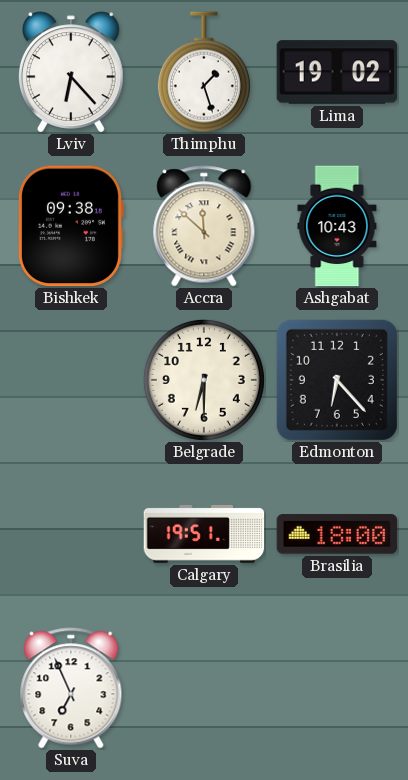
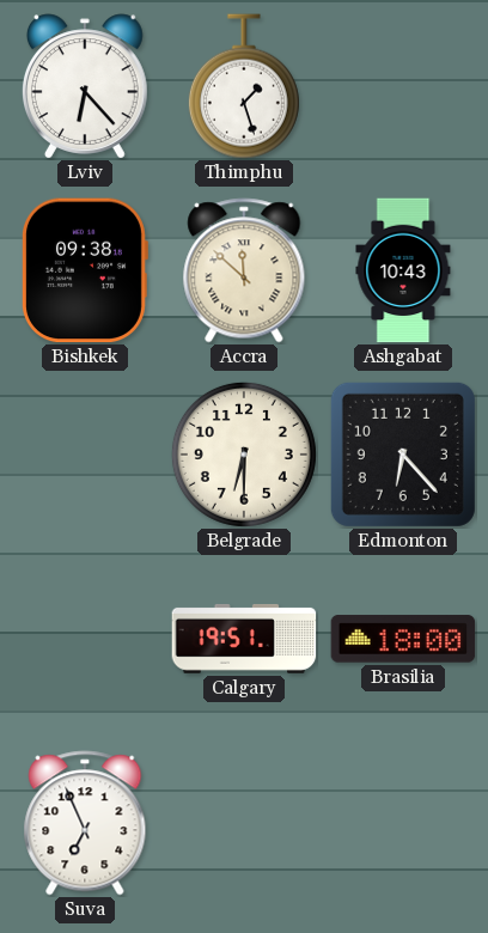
Lima: 19:02 -> none (337, 72)
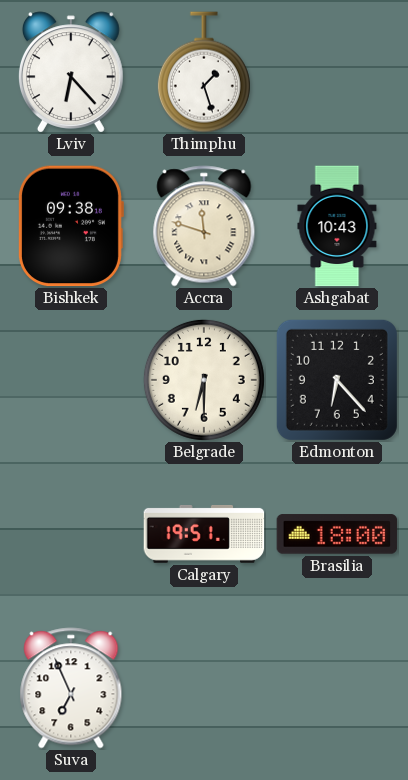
Accra: 11:52 -> 11:48 (204, 226)
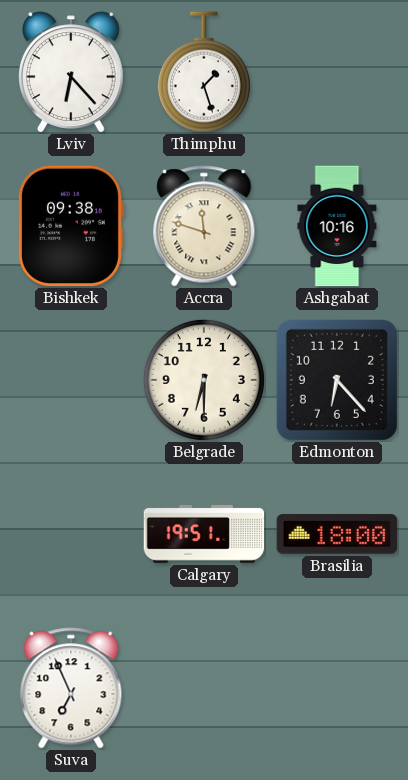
Ashgabat: 10:43 -> 10:16 (337, 226)
